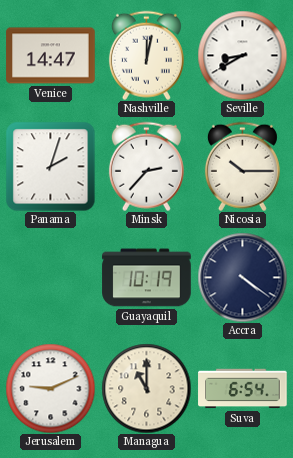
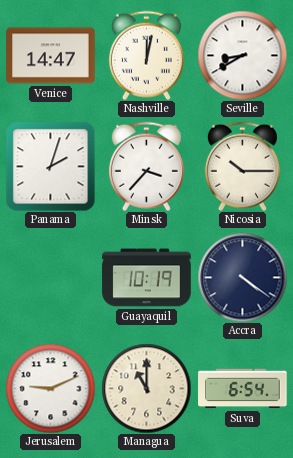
Minsk: 2:37 -> 3:37 (146, 166)
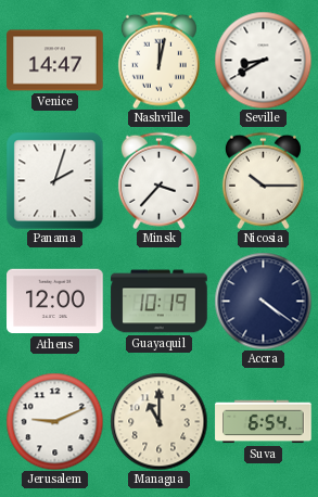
Athens: none -> 12:00 (55, 302)
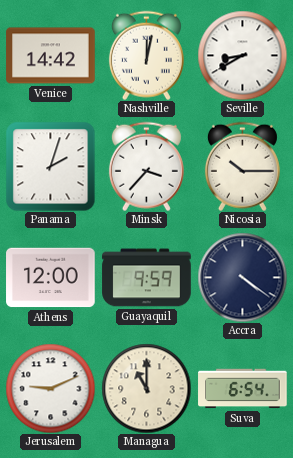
Venice: 14:47 -> 14:42 (51, 56)
Guayaquil: 10:19 -> 9:59 (147, 278)
